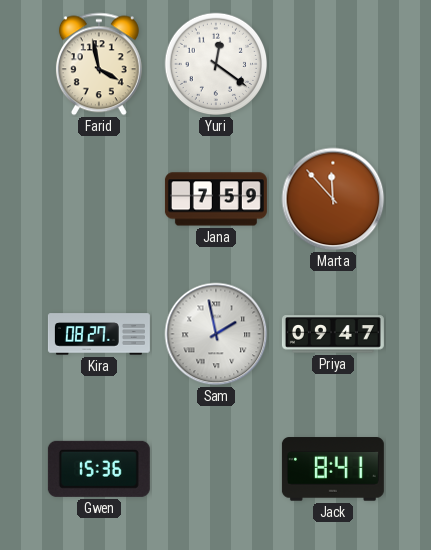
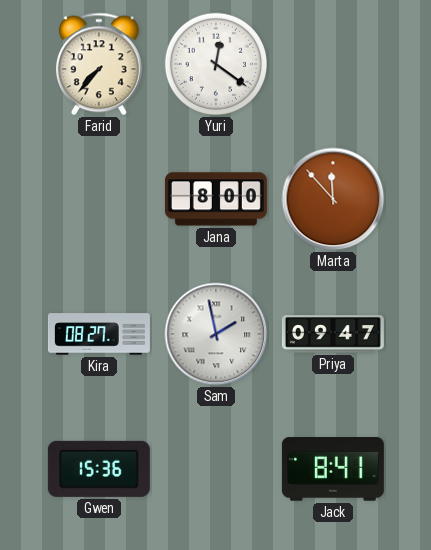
Farid: 3:58 -> 7:37 (99, 64)
Jana: 7:59 -> 8:00 (216, 199)
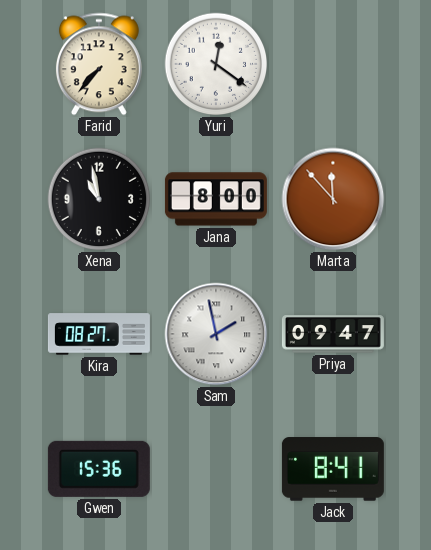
Xena: none -> 10:58 (99, 199)
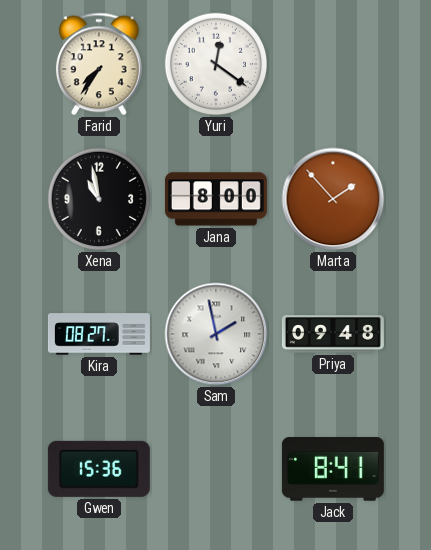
Farid: 7:37 -> 7:36 (99, 64)
Marta: 11:53 -> 1:53 (333, 199)
Priya: 09:47 -> 09:48 (333, 334)
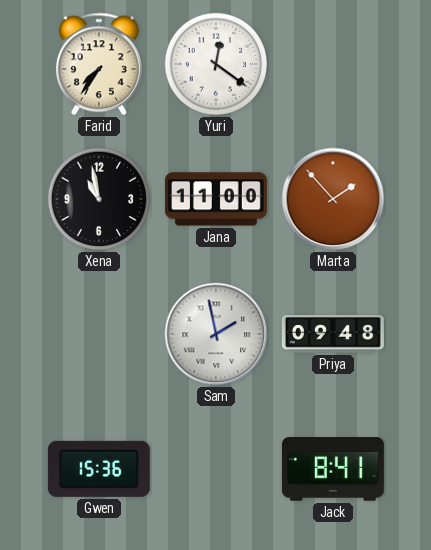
Jana: 8:00 -> 11:00 (216, 199)
Kira: 08:27 -> none (99, 334)
